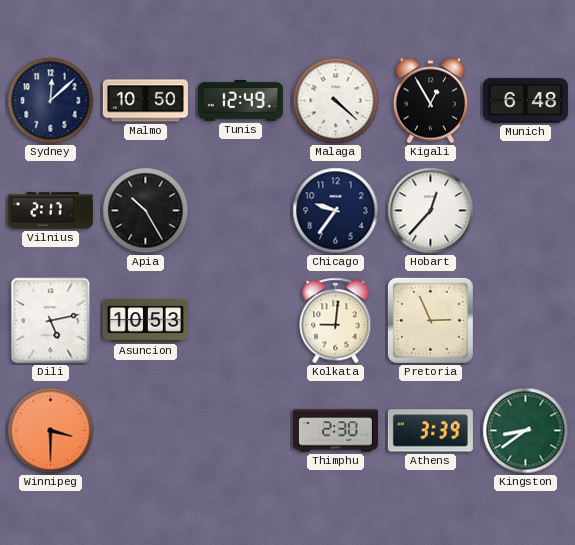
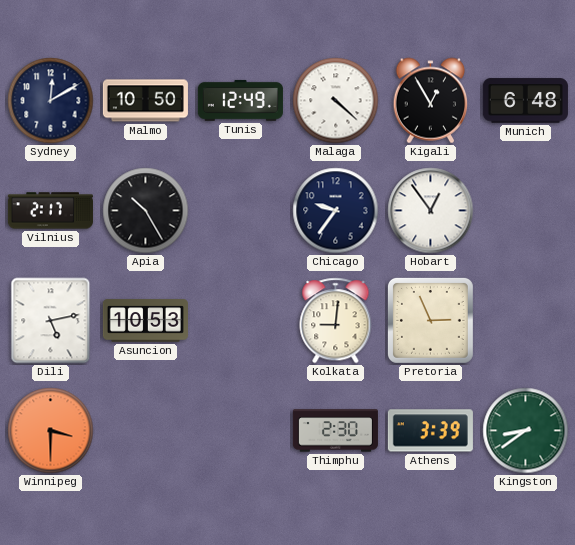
Sydney: 12:08 -> 12:10 (51, 101)
Hobart: 12:37 -> 12:54 (431, 211)
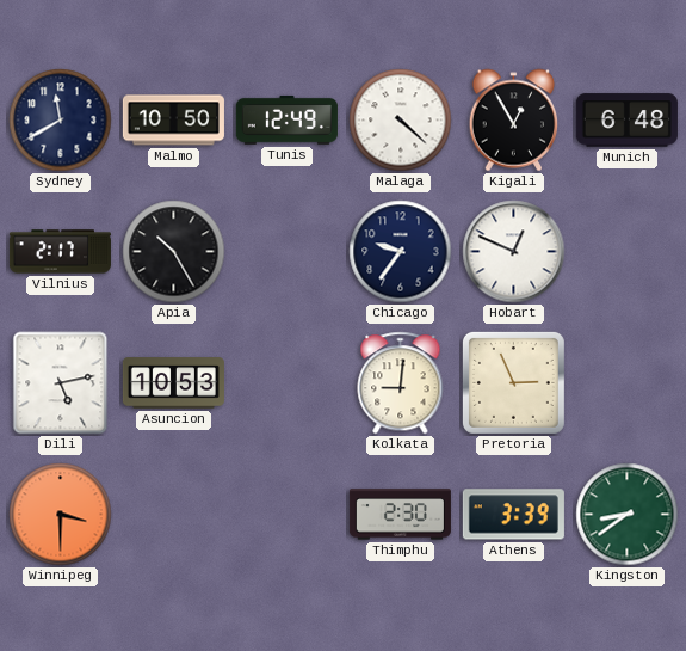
Sydney: 12:10 -> 11:40 (61, 121)
Hobart: 12:54 -> 12:49 (514, 252)
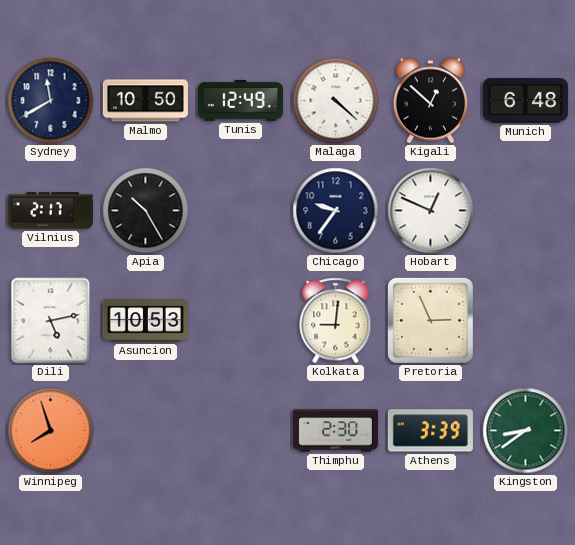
Kigali: 12:55 -> 12:52 (431, 101)
Winnipeg: 3:30 -> 7:57 (51, 431)
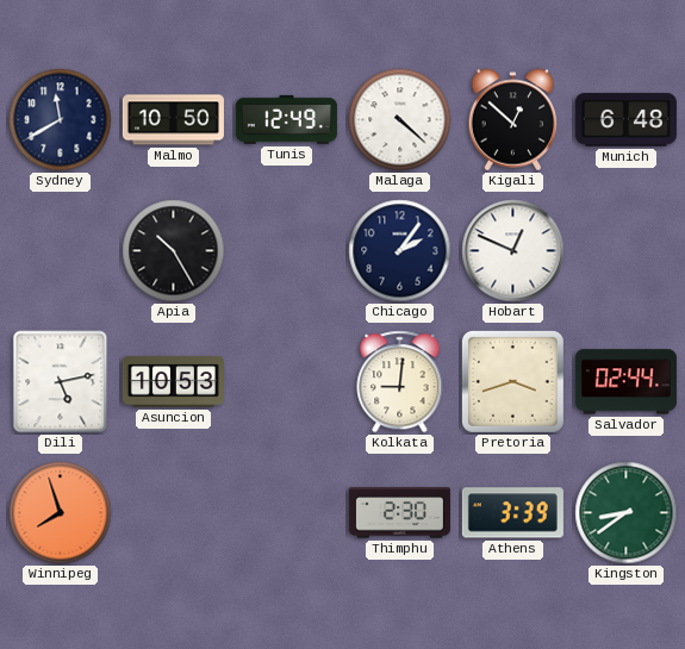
Vilnius: 2:17 -> none (50, 211)
Chicago: 9:36 -> 2:06 (400, 251)
Pretoria: 2:56 -> 3:42 (512, 381)
Salvador: none -> 02:44 (625, 382)
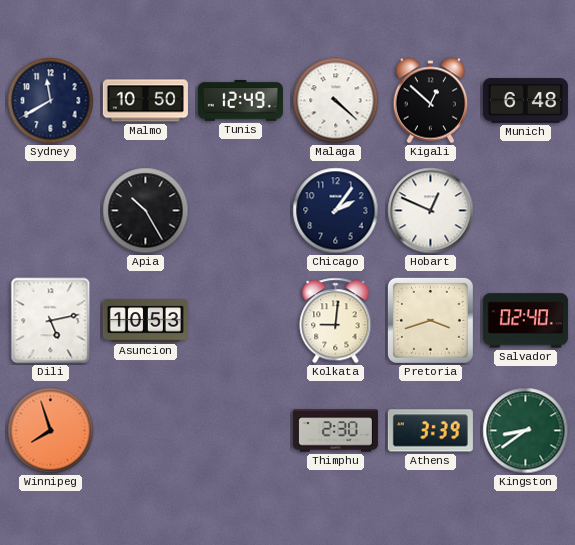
Salvador: 02:44 -> 02:40 (525, 321)
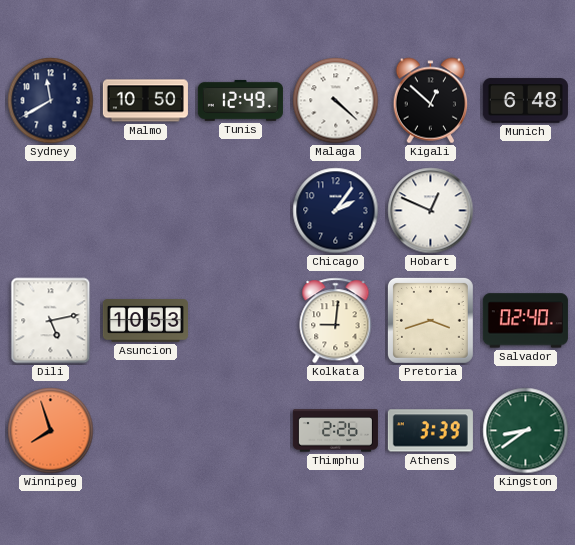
Apia: 10:25 -> none (146, 211)
Thimphu: 2:30 -> 2:26 (335, 431)
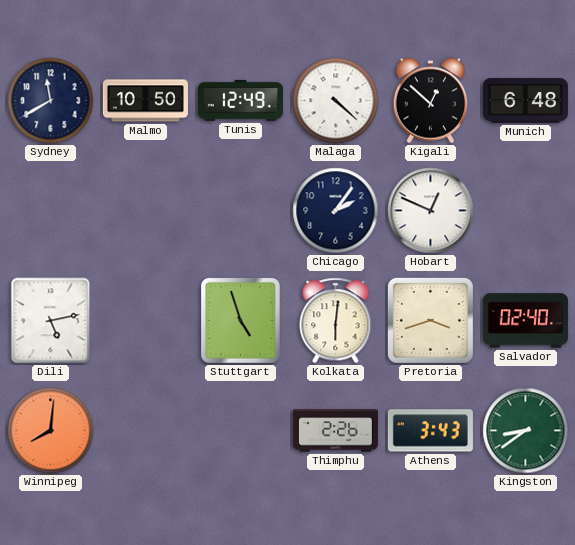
Asuncion: 10:53 -> none (145, 321)
Stuttgart: none -> 4:57 (241, 321)
Kolkata: 9:01 -> 6:01 (336, 321)
Winnipeg: 7:57 -> 8:01 (51, 431)
Athens: 3:39 -> 3:43 (430, 431)
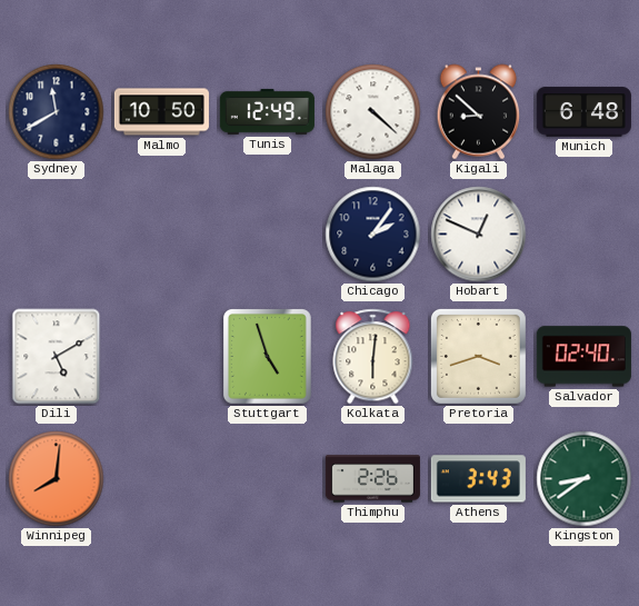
Kigali: 12:52 -> 8:52 (479, 112)
Dili: 5:13 -> 5:10 (57, 357)
